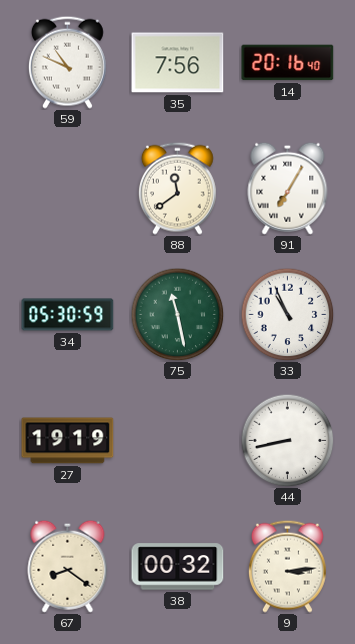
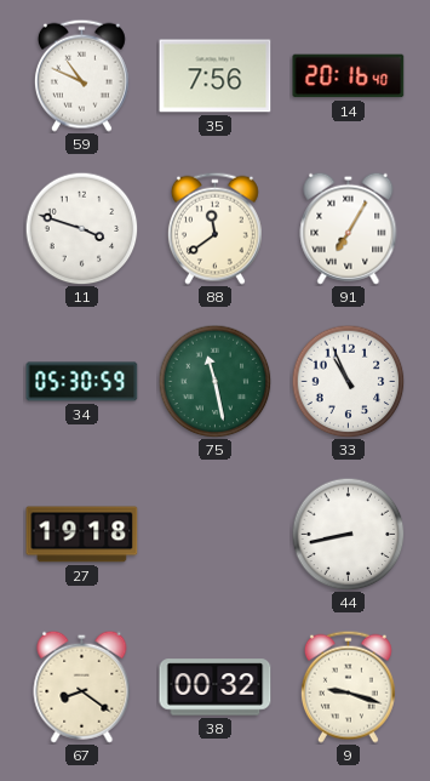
11: none -> 3:48 (81, 228)
27: 19:19 -> 19:18 (82, 535)
9: 3:14 -> 9:18 (348, 686)
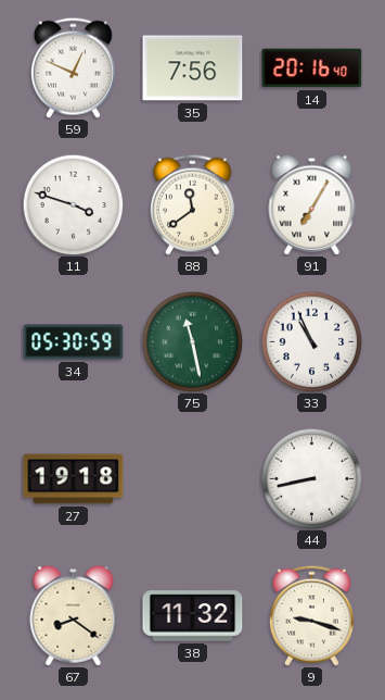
59: 10:49 -> 12:49 (73, 67)
38: 00:32 -> 11:32 (193, 616)
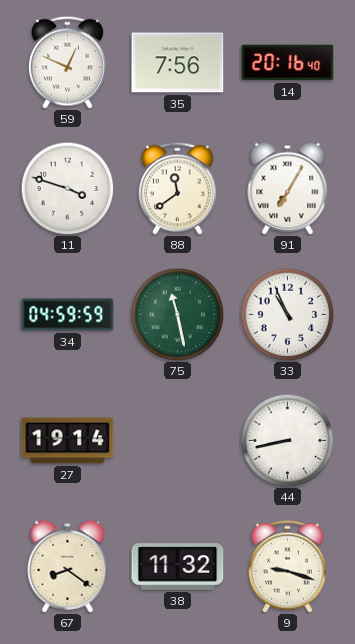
34: 05:30 -> 04:59 (68, 315)
27: 19:18 -> 19:14 (68, 441)
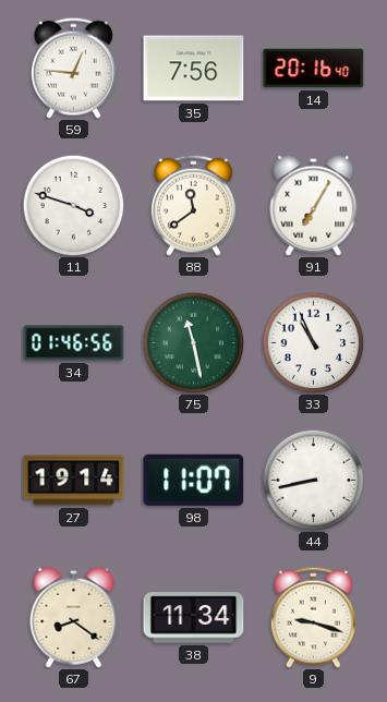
59: 12:49 -> 12:46 (73, 68)
34: 04:59 -> 01:46 (74, 343)
98: none -> 11:07 (194, 480)
38: 11:32 -> 11:34 (194, 618)
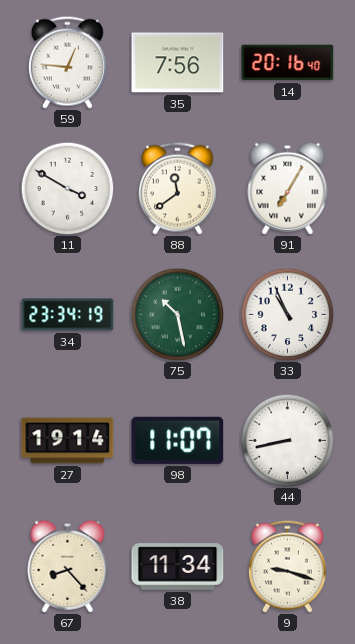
11: 3:48 -> 3:50 (67, 188)
34: 01:46 -> 23:34 (68, 315)
75: 11:28 -> 10:28 (177, 314)
67: 8:21 -> 8:23 (68, 566)
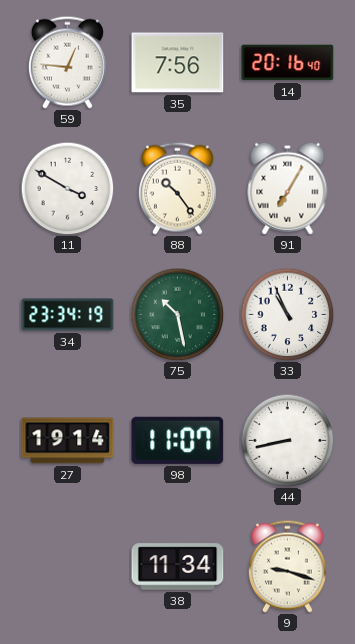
88: 11:39 -> 10:24 (177, 188)
67: 8:23 -> none (68, 566)
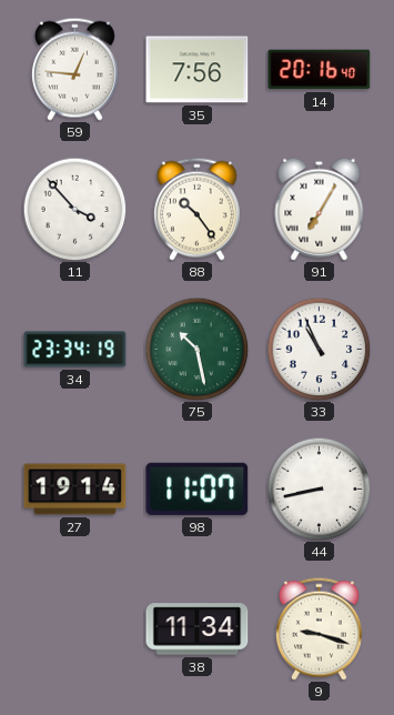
11: 3:50 -> 3:53 (74, 209)
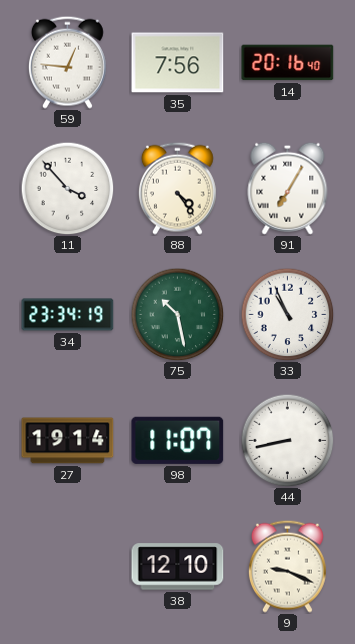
88: 10:24 -> 4:24 (177, 188)
38: 11:34 -> 12:10 (178, 567)
9: 9:18 -> 9:19 (287, 566)
